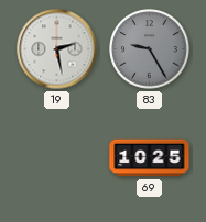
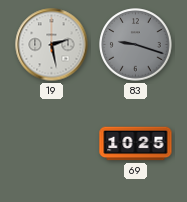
83: 9:25 -> 9:18 (136, 45)
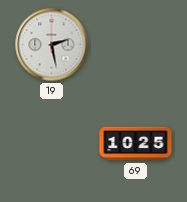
83: 9:18 -> none (136, 45)
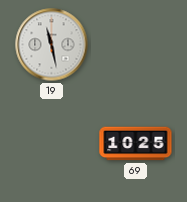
19: 2:28 -> 11:28 (52, 45)
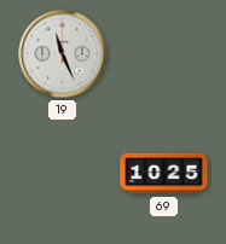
19: 11:28 -> 11:26 (63, 54)
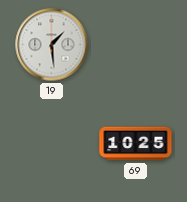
19: 11:26 -> 1:29 (52, 45)
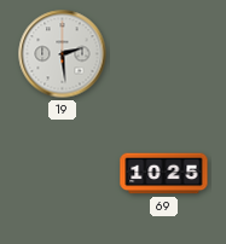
19: 1:29 -> 2:29 (63, 54)
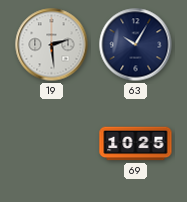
63: none -> 10:05 (136, 45)
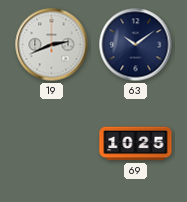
19: 2:29 -> 2:41 (52, 45)
63: 10:05 -> 10:09 (136, 45)
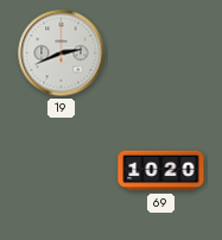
63: 10:09 -> none (136, 45)
69: 10:25 -> 10:20 (161, 171)
